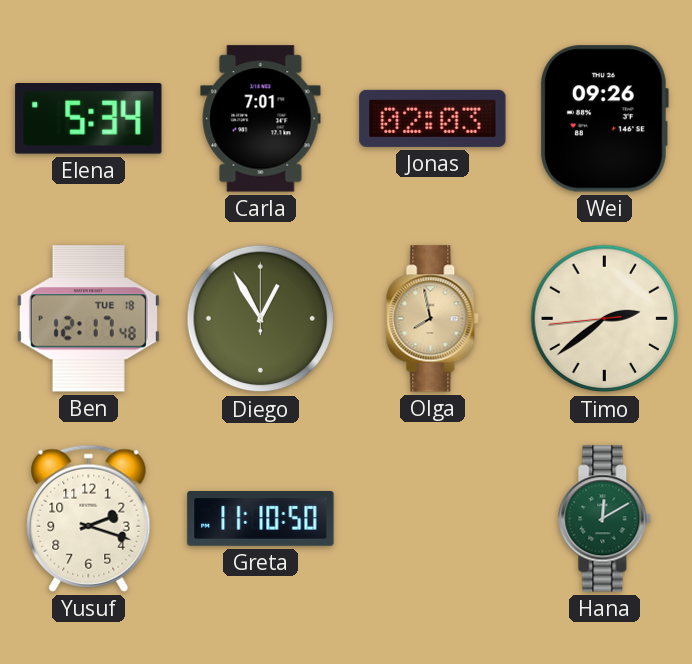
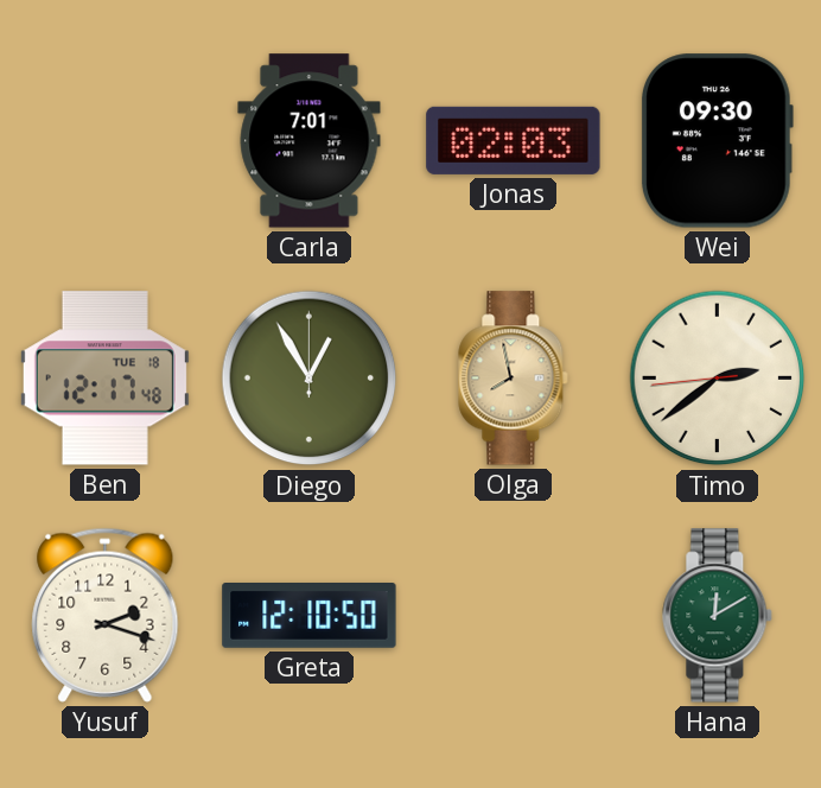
Elena: 5:34 -> none (89, 119)
Wei: 09:26 -> 09:30 (717, 141)
Greta: 11:10 -> 12:10 (310, 616)
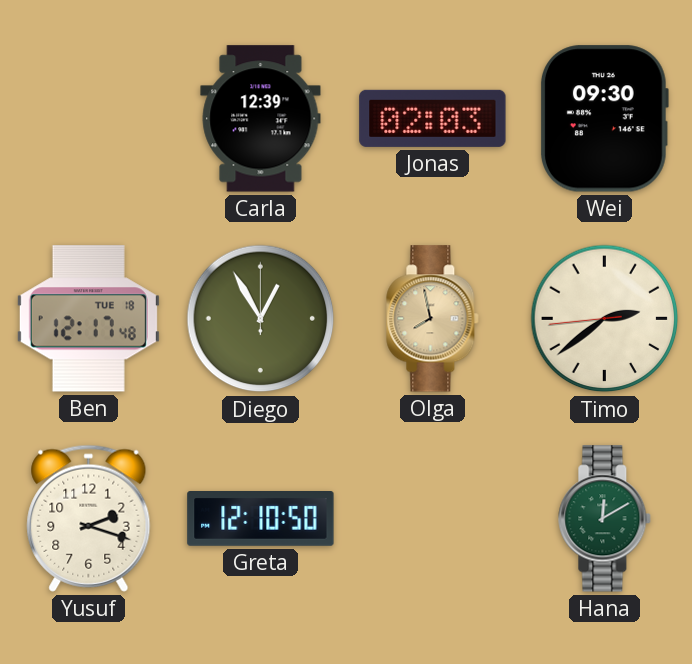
Carla: 7:01 -> 12:39 (261, 119)
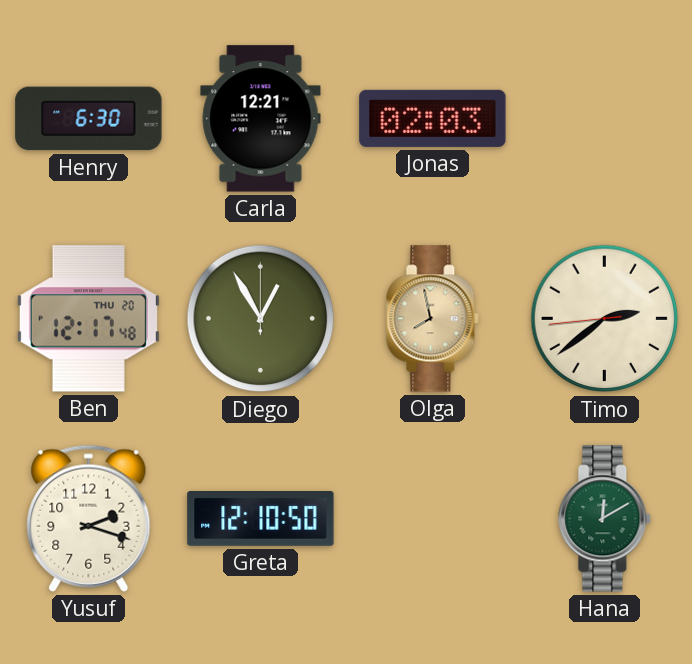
Henry: none -> 6:30 (89, 119)
Carla: 12:39 -> 12:21 (261, 119)
Wei: 09:30 -> none (604, 119)
Ben date: TUE 18 -> THU 20 (88, 319)
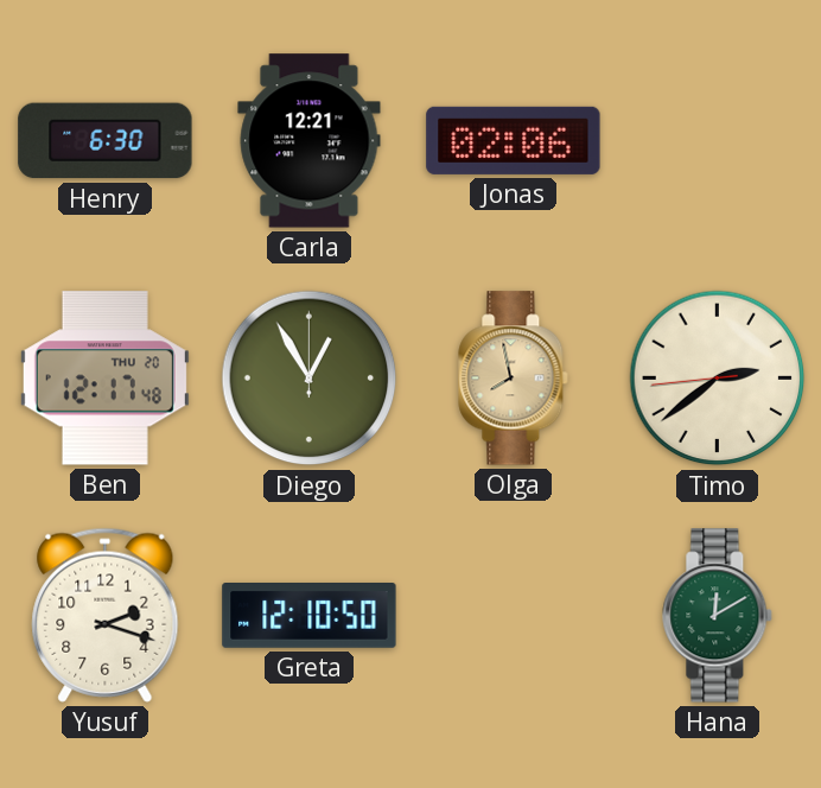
Jonas: 02:03 -> 02:06 (514, 140)
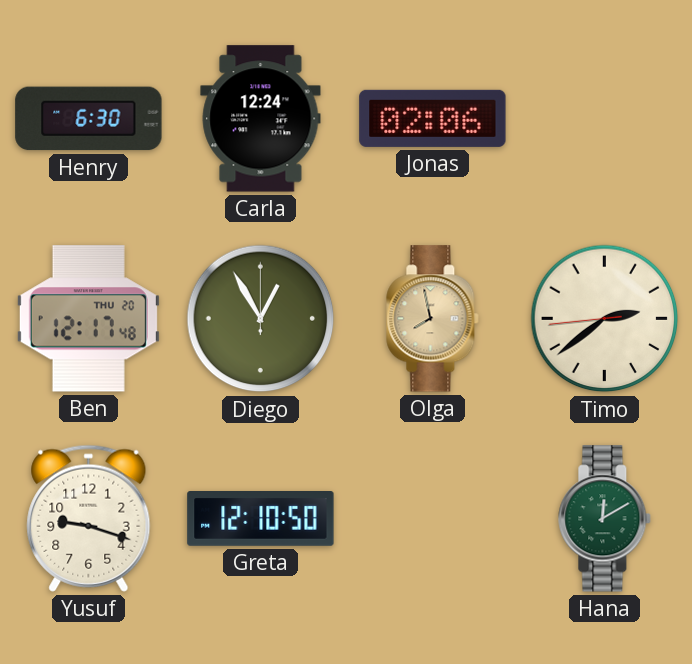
Carla: 12:21 -> 12:24 (261, 119)
Yusuf: 2:18 -> 9:18 (89, 518)
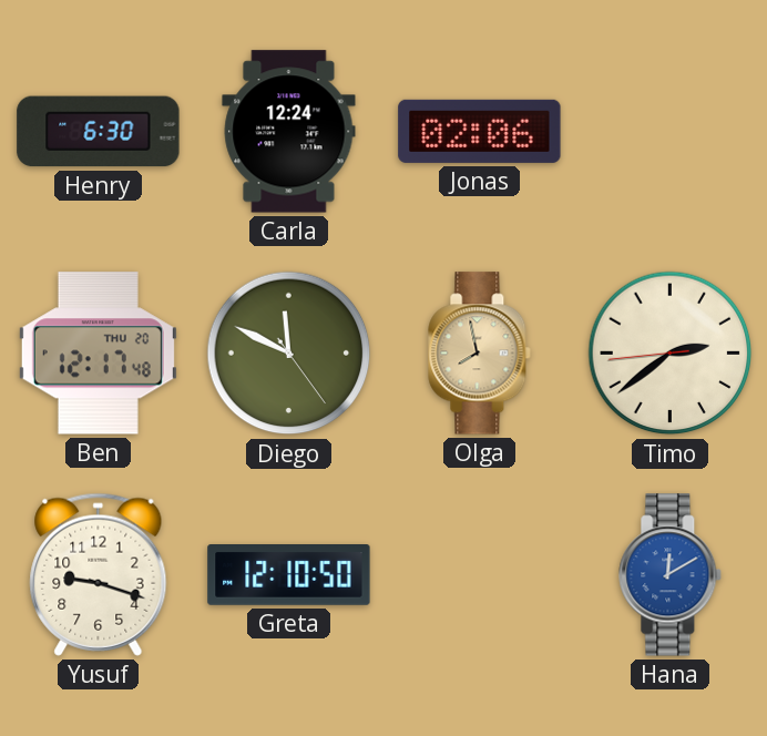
Diego: 12:55 -> 11:49 (289, 354)
Hana dial: green -> blue (671, 575)
